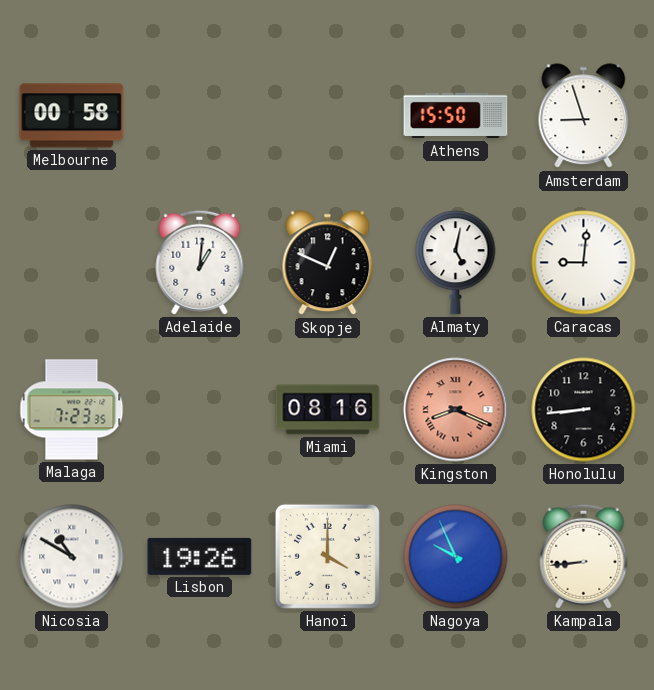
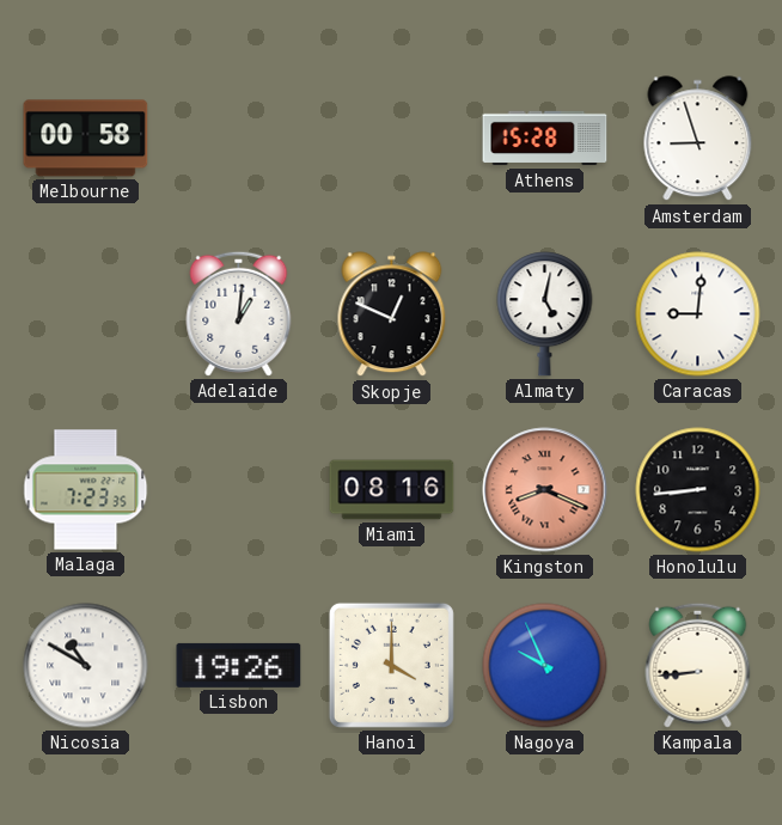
Athens: 15:50 -> 15:28 (545, 139)
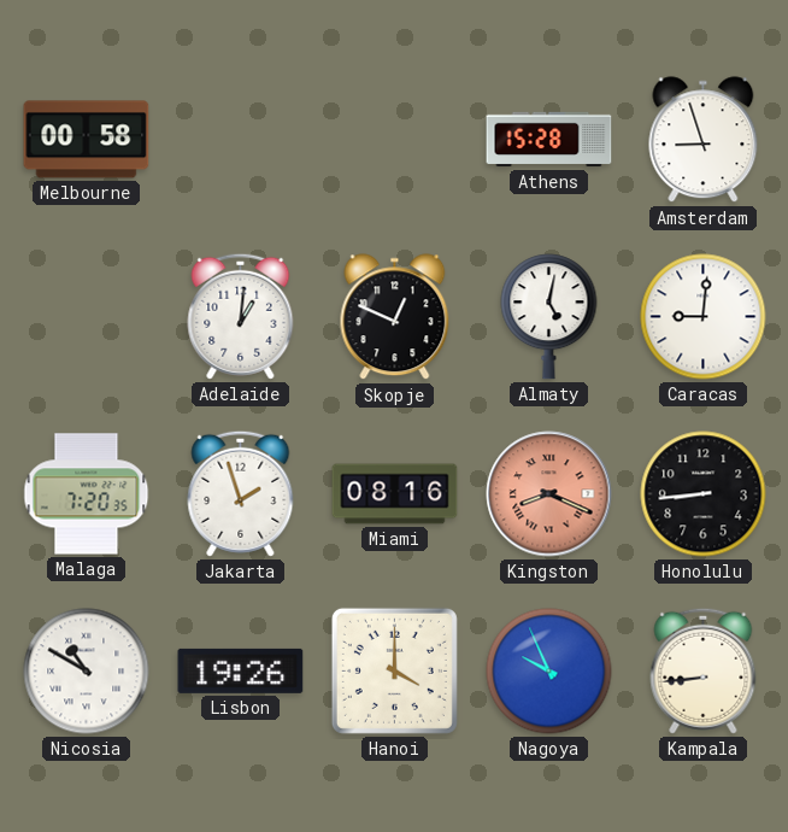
Malaga: 7:23 -> 7:20 (87, 494)
Jakarta: none -> 1:57 (241, 493)
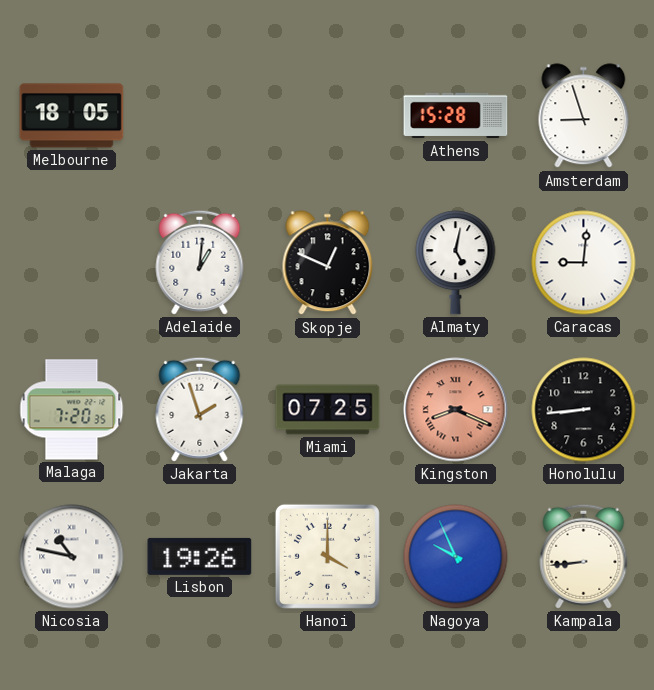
Melbourne: 00:58 -> 18:05 (72, 116)
Miami: 08:16 -> 07:25 (328, 410)
Nicosia: 10:50 -> 10:47 (72, 557)
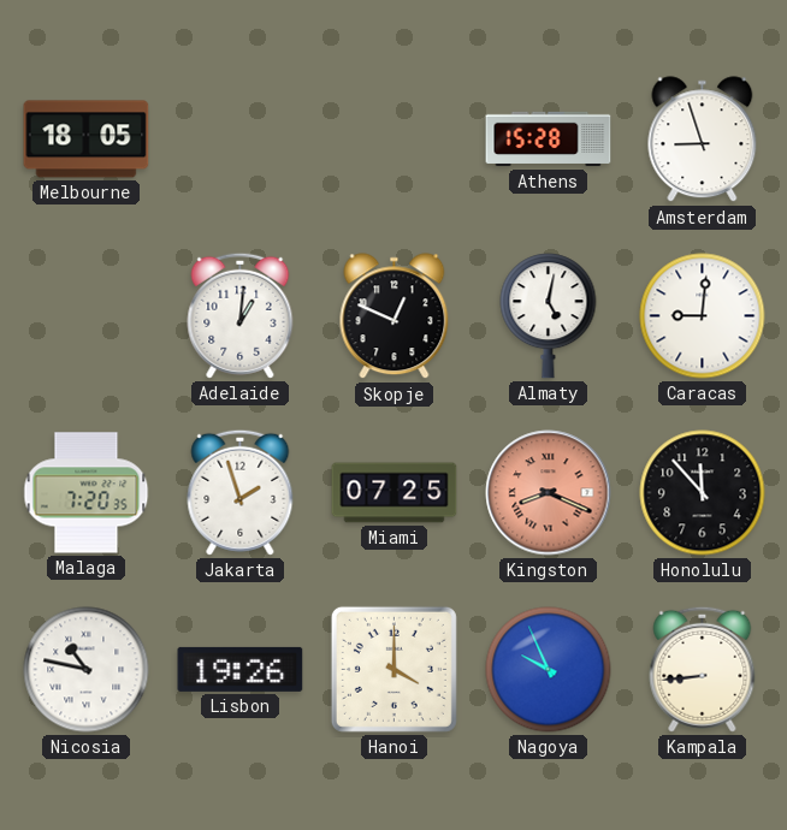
Honolulu: 8:44 -> 11:53 (703, 493)
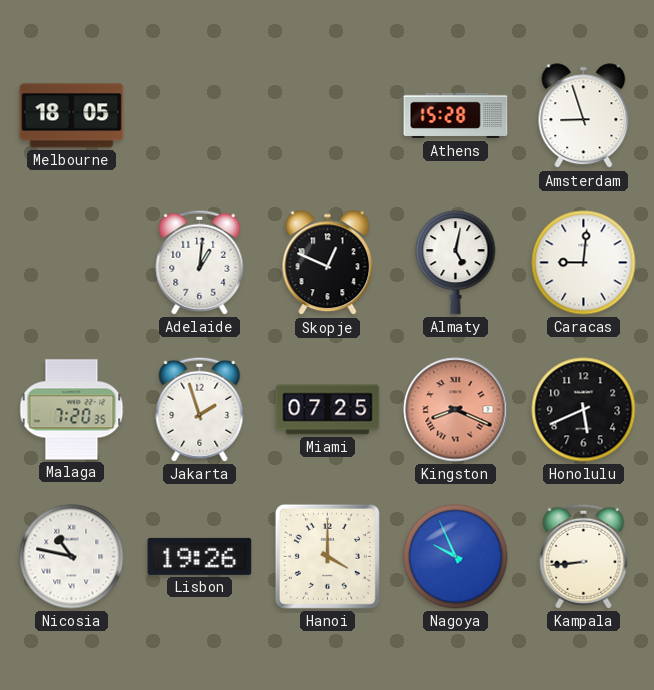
Honolulu: 11:53 -> 5:41 (584, 410)
